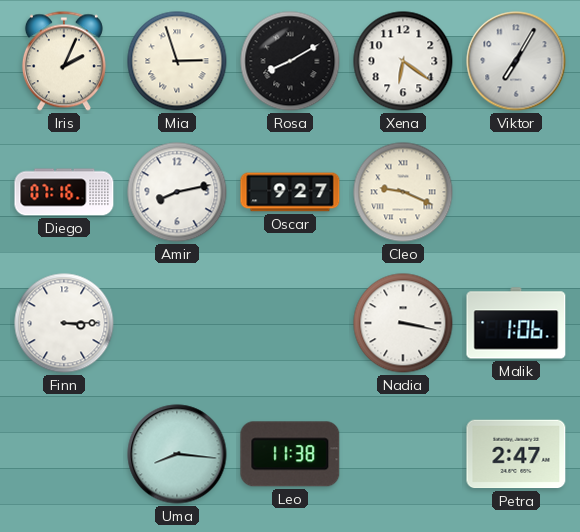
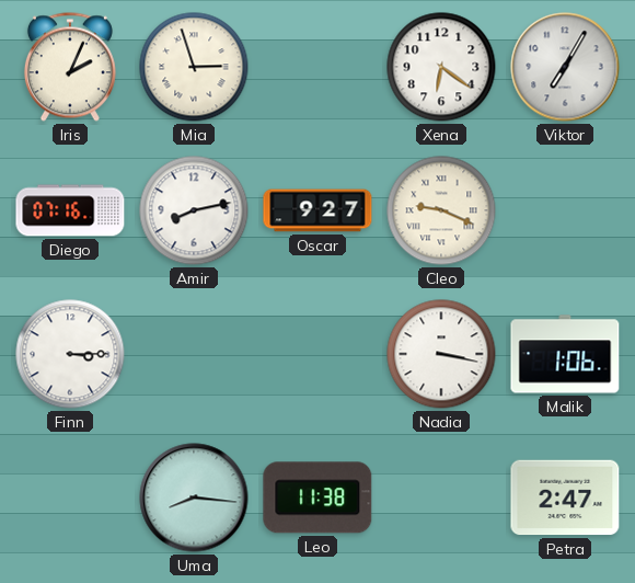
Rosa: 8:10 -> none (290, 61)
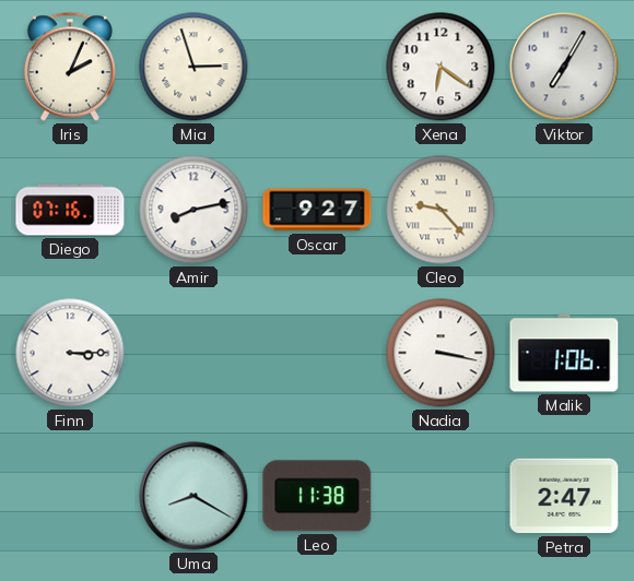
Cleo: 9:19 -> 9:23 (441, 210)
Uma: 8:16 -> 8:20 (193, 496)
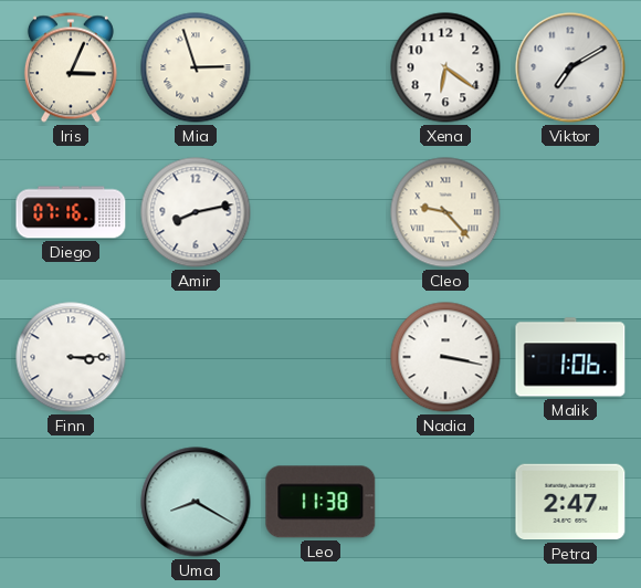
Iris: 2:04 -> 3:04 (71, 67)
Viktor: 7:05 -> 7:10 (570, 67)
Oscar: 9:27 -> none (317, 210)
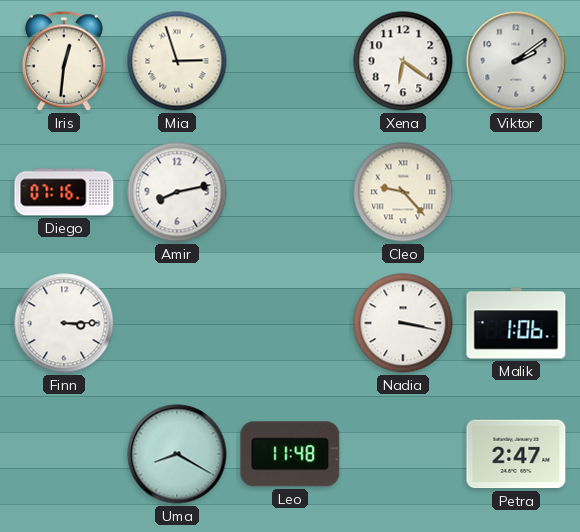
Iris: 3:04 -> 12:31 (64, 61)
Viktor: 7:10 -> 2:09 (516, 61)
Leo: 11:38 -> 11:48 (290, 454)
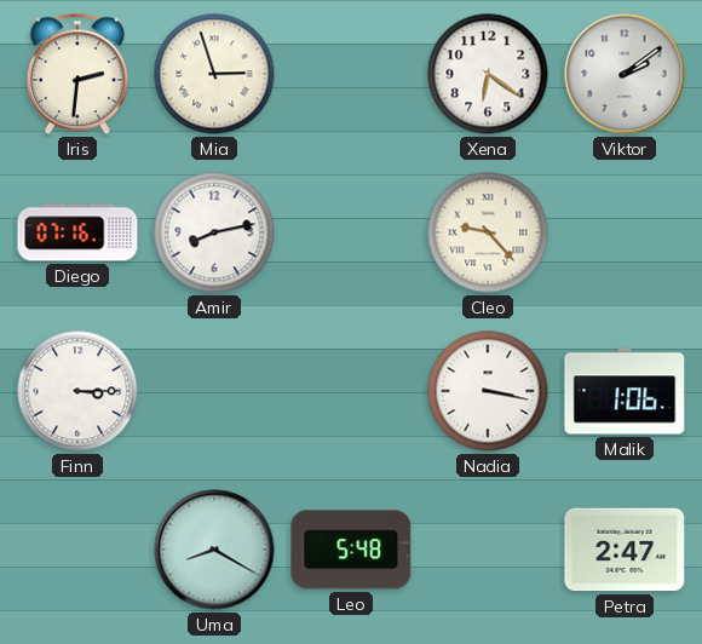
Iris: 12:31 -> 2:31 (77, 74)
Leo: 11:48 -> 5:48 (351, 550)
